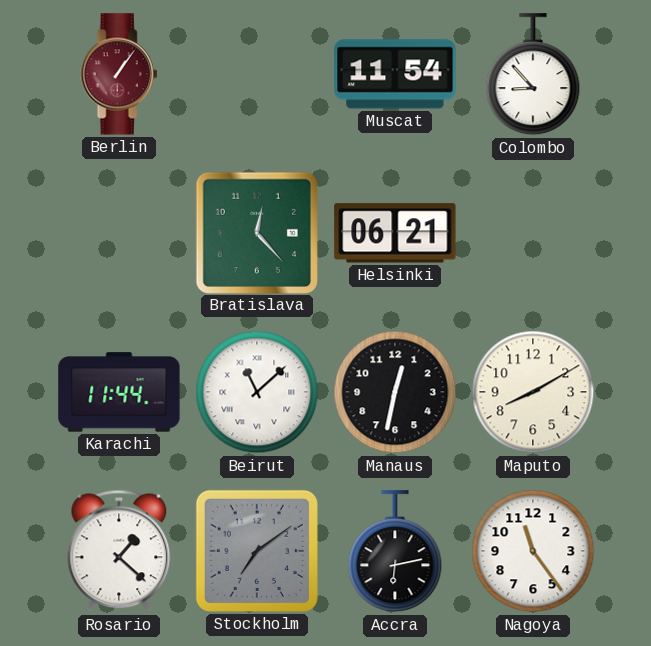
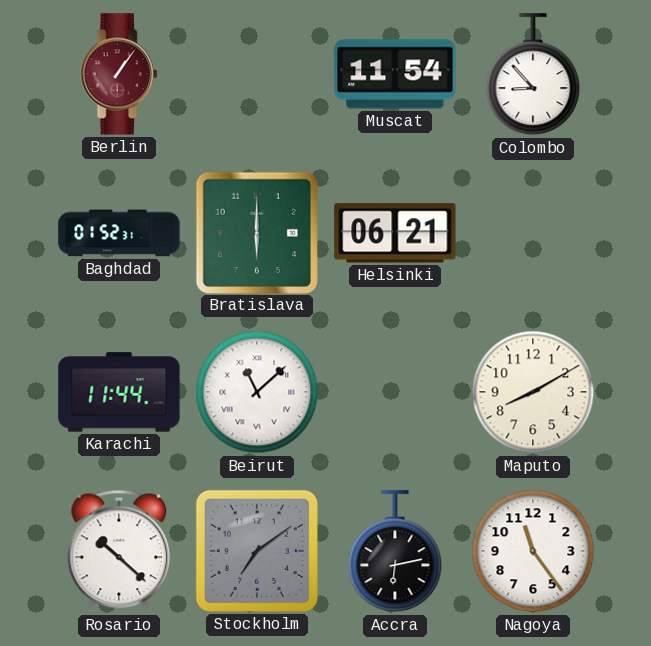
Baghdad: none -> 01:52 (119, 233)
Bratislava: 12:23 -> 6:00 (256, 232)
Manaus: 12:32 -> none (395, 392)
Rosario: 1:22 -> 10:22 (119, 551)
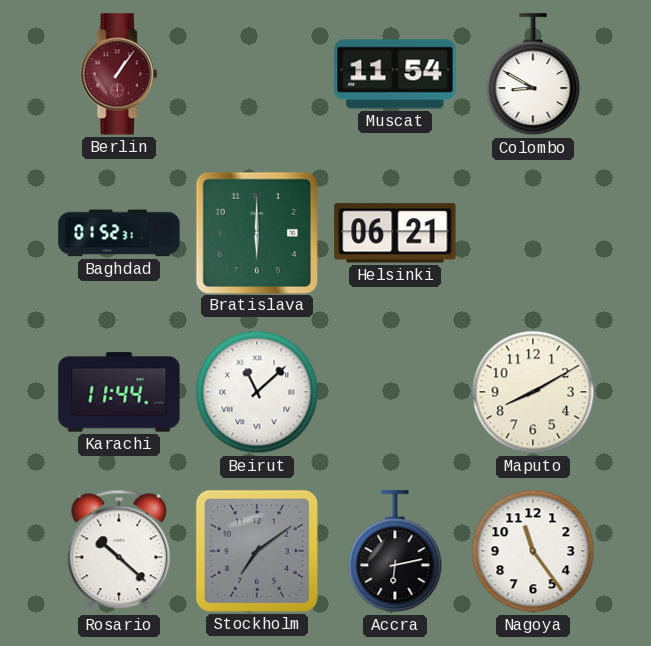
Colombo: 8:53 -> 8:50 (533, 75)
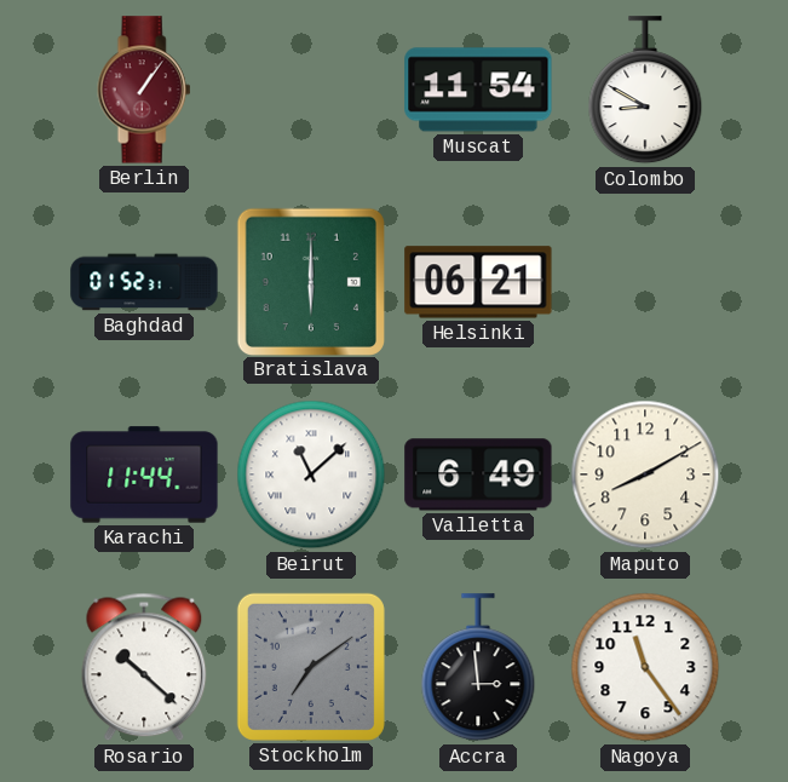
Valletta: none -> 6:49 (478, 475)
Accra: 6:13 -> 2:59 (478, 668)
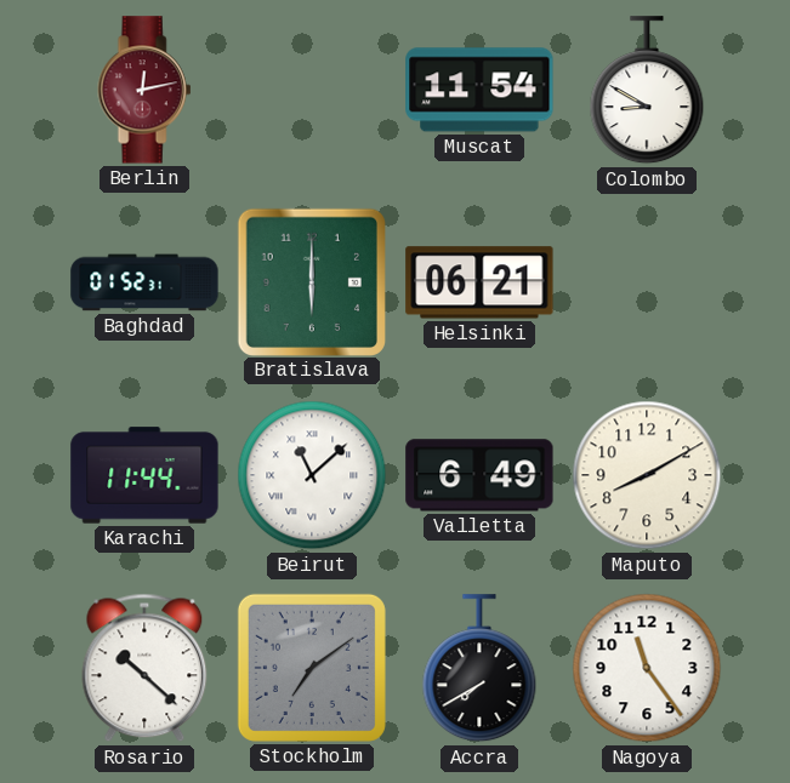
Berlin: 1:06 -> 12:13 (144, 90)
Accra: 2:59 -> 7:40 (479, 669)
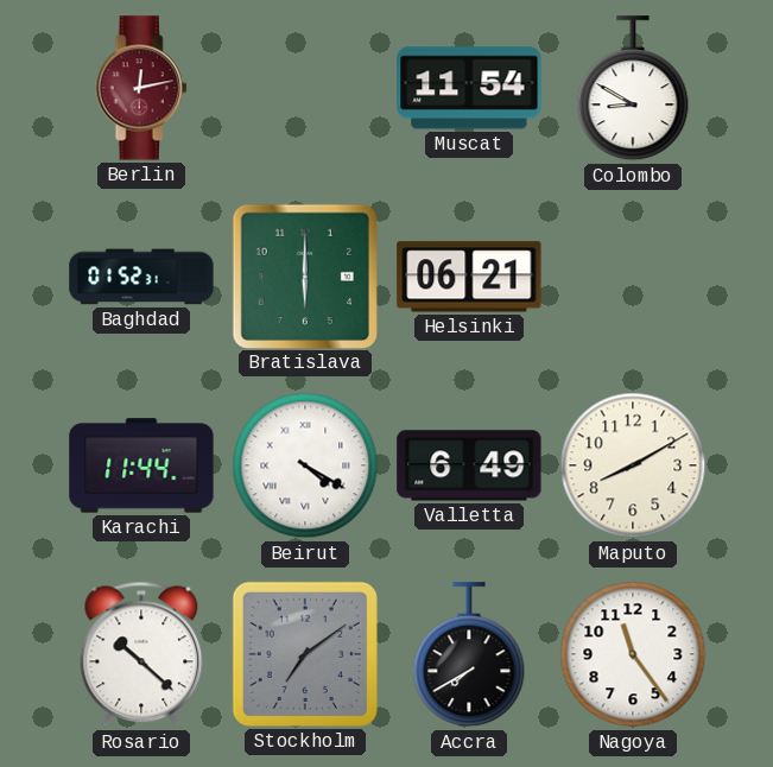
Beirut: 11:08 -> 4:20 (305, 465)
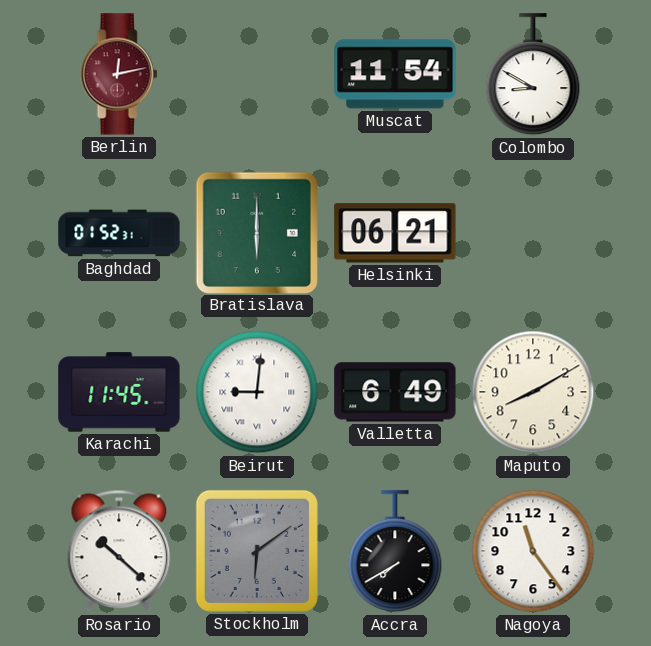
Karachi: 11:44 -> 11:45 (119, 392)
Beirut: 4:20 -> 9:01 (257, 392)
Stockholm: 7:09 -> 6:09 (257, 551)
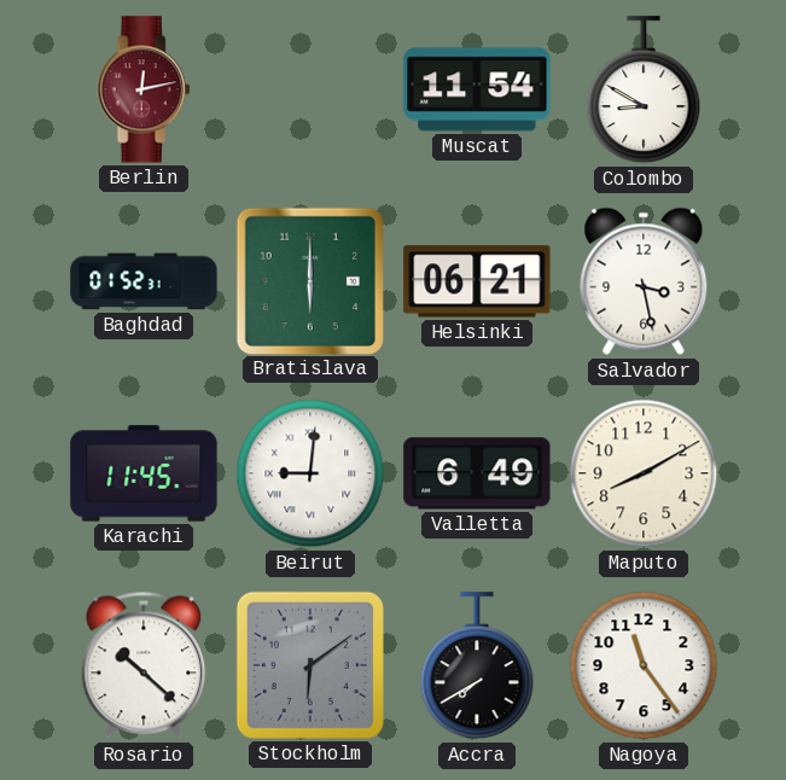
Salvador: none -> 3:28 (644, 281)
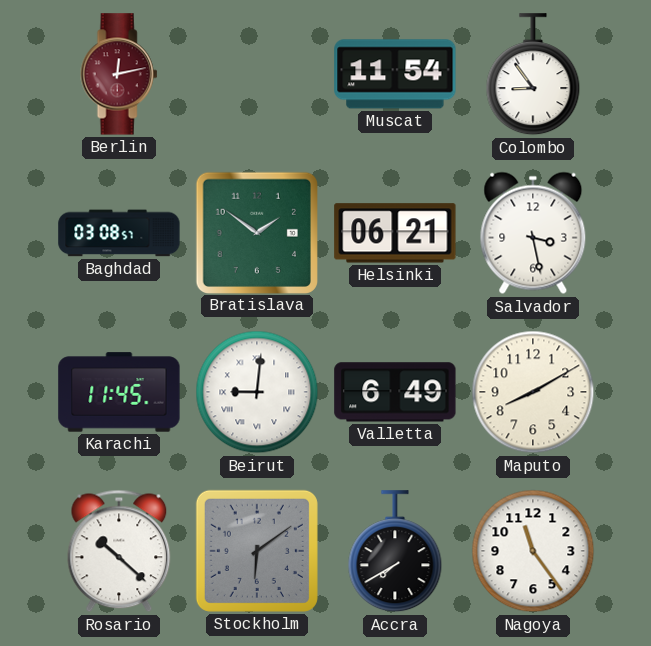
Colombo: 8:50 -> 8:54 (533, 75)
Baghdad: 01:52 -> 03:08 (119, 233)
Bratislava: 6:00 -> 1:51 (256, 232)
